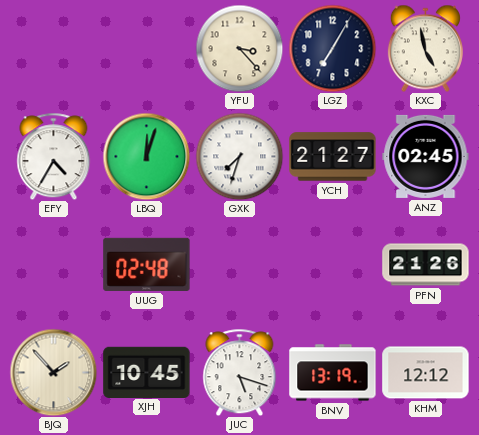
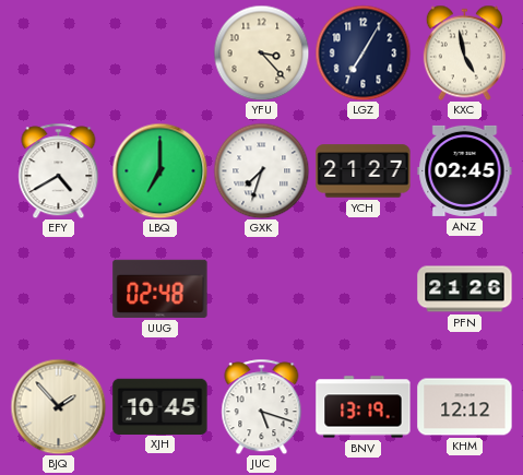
EFY: 4:35 -> 4:40 (59, 170)
LBQ: 12:03 -> 7:00 (159, 170)
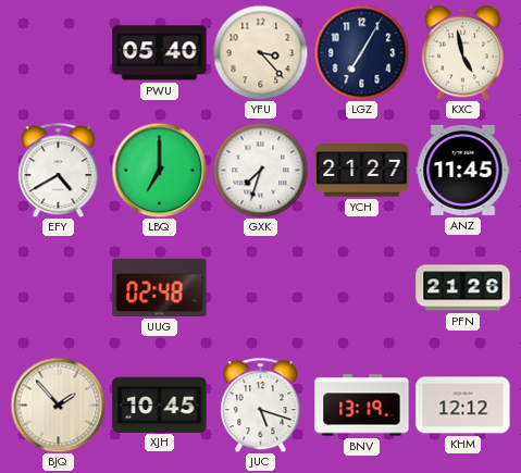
PWU: none -> 05:40 (160, 53)
ANZ: 02:45 -> 11:45 (463, 170)
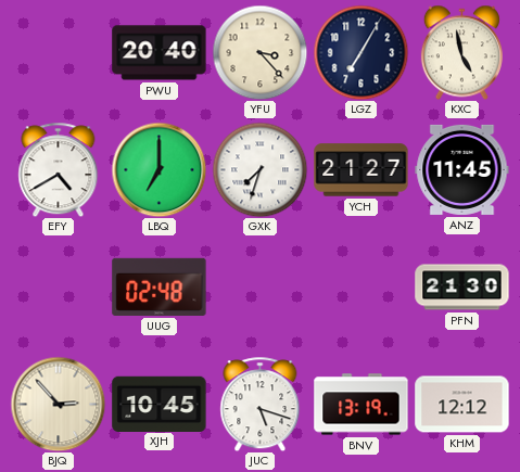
PWU: 05:40 -> 20:40 (160, 53)
PFN: 21:26 -> 21:30 (462, 288)
BJQ: 1:53 -> 2:53 (58, 404)
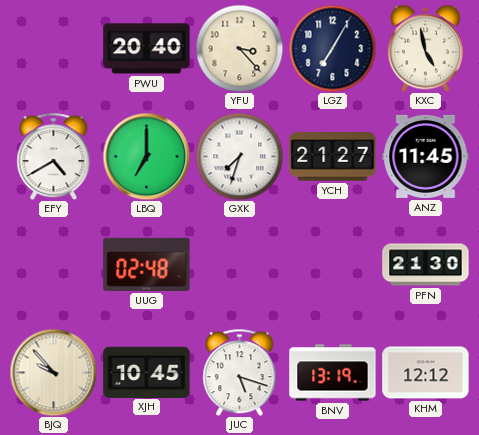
BJQ: 2:53 -> 9:53 (53, 372)
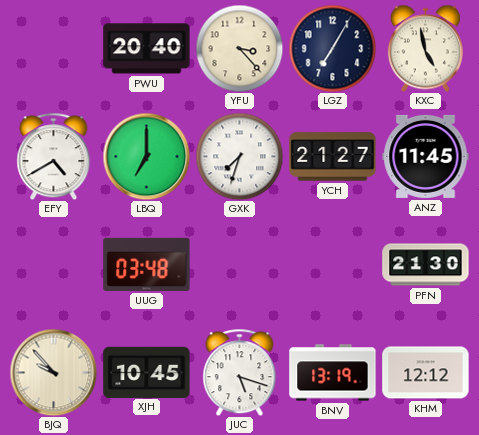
UUG: 02:48 -> 03:48 (147, 264)
